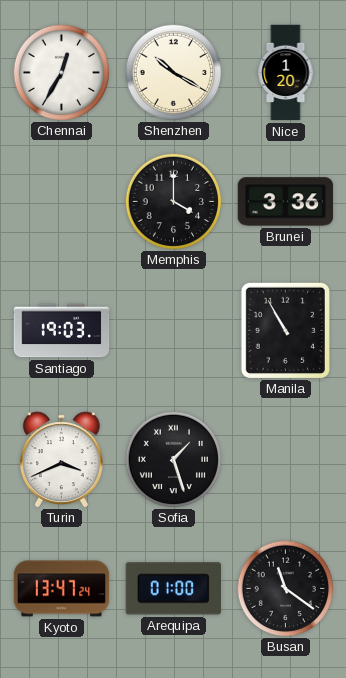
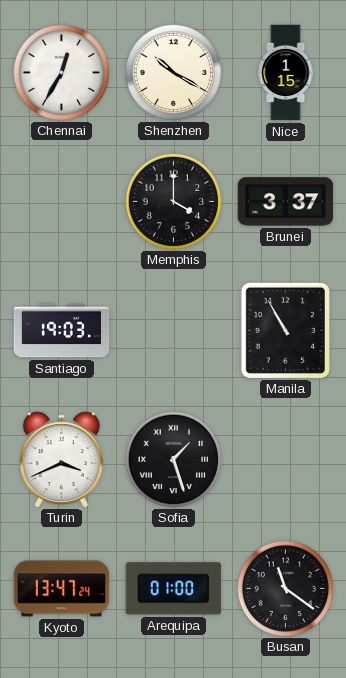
Nice: 1:20 -> 1:15 (286, 73)
Brunei: 3:36 -> 3:37 (286, 202)
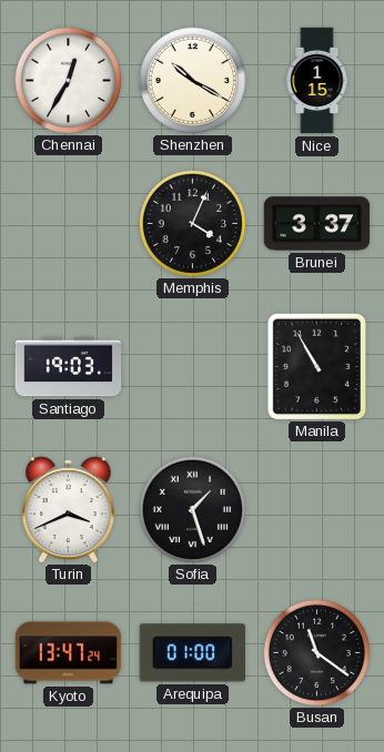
Memphis: 4:00 -> 4:04 (192, 223)
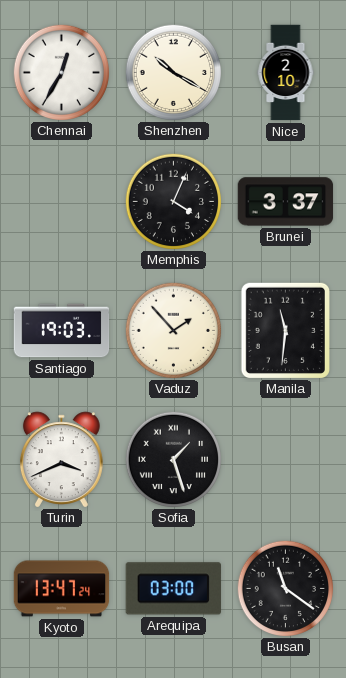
Nice: 1:15 -> 2:10 (286, 73)
Vaduz: none -> 1:53 (173, 330)
Manila: 10:55 -> 11:31 (285, 330)
Arequipa: 01:00 -> 03:00 (173, 589)
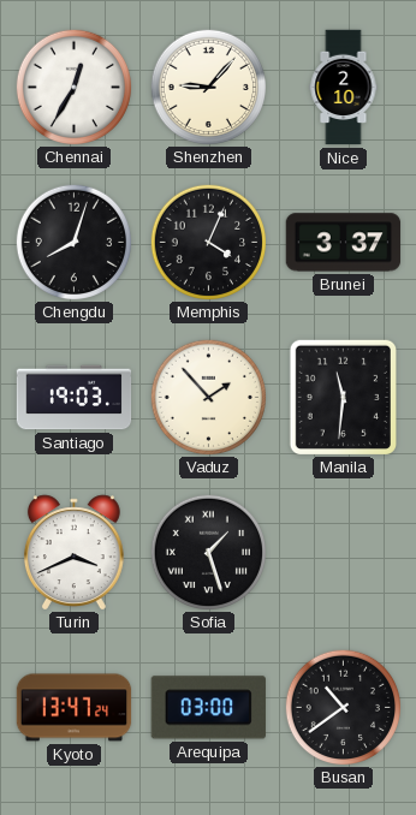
Shenzhen: 10:20 -> 9:07 (208, 87)
Chengdu: none -> 8:03 (73, 242)
Busan: 11:21 -> 10:39 (343, 707)
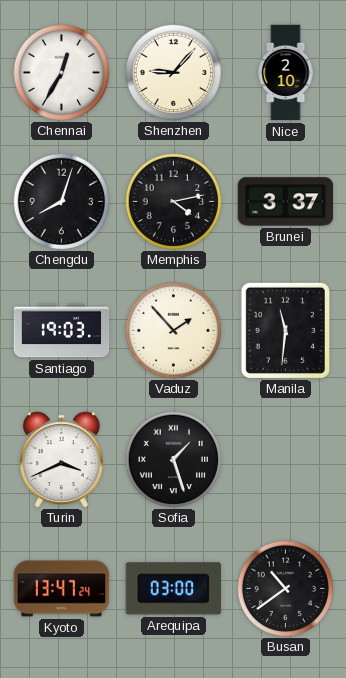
Memphis: 4:04 -> 4:13 (173, 201)
